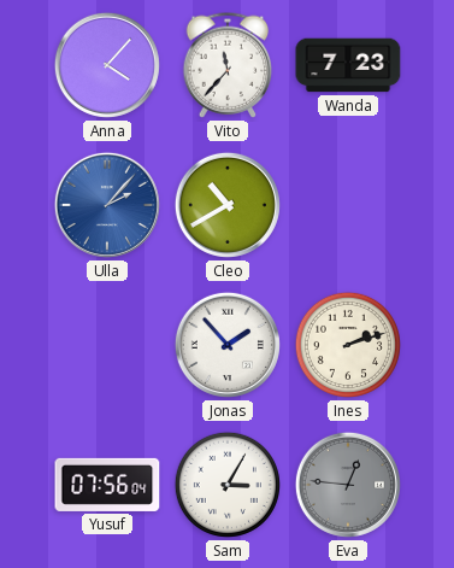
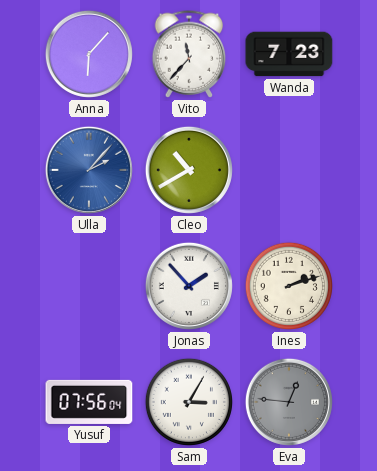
Anna: 4:07 -> 6:07 (89, 54)
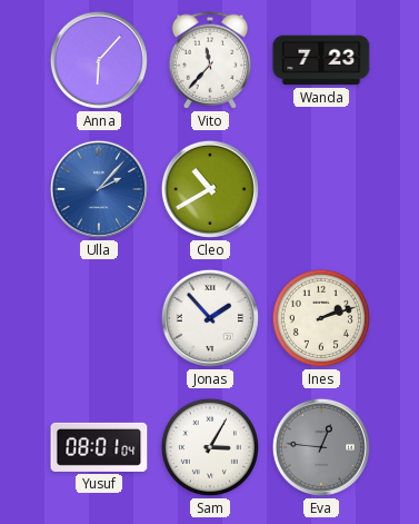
Yusuf: 07:56 -> 08:01 (99, 447)
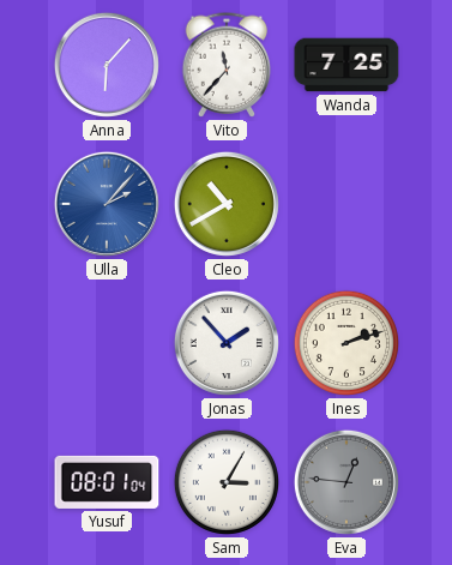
Wanda: 7:23 -> 7:25 (346, 65)
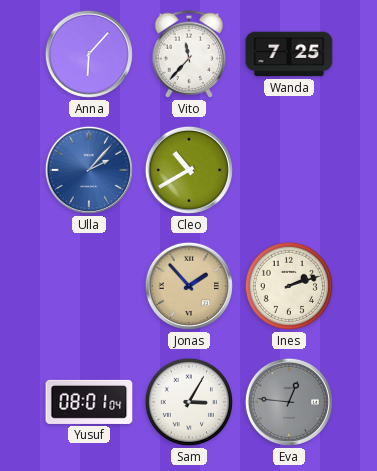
Jonas dial: white -> champagne (189, 286)
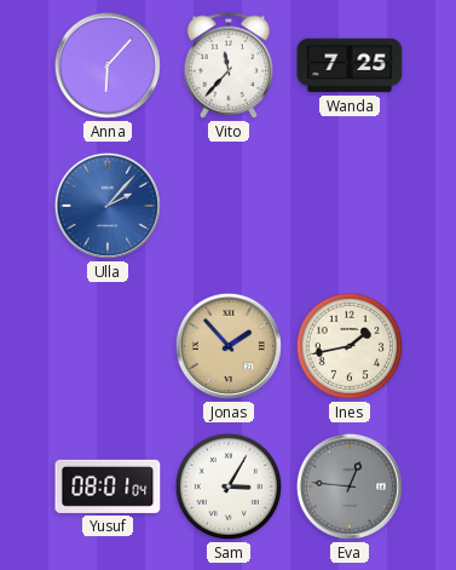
Cleo: 10:40 -> none (189, 170)
Ines: 2:12 -> 1:43 (350, 346)
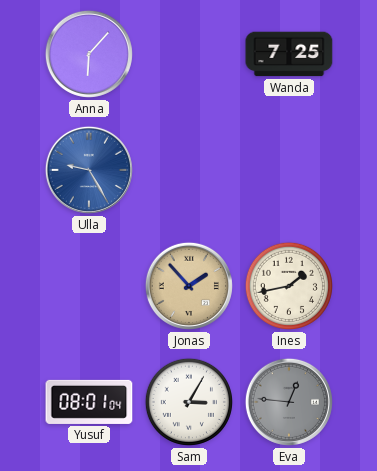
Vito: 11:37 -> none (229, 65)
Ulla: 2:07 -> 9:25 (89, 170)
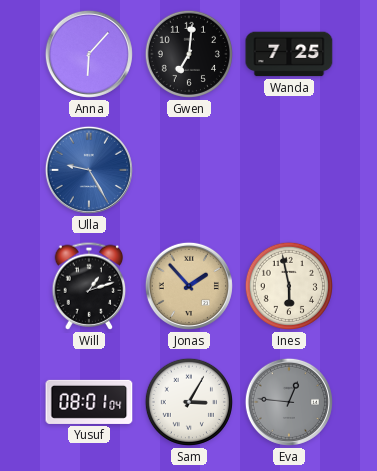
Gwen: none -> 7:01 (189, 54)
Will: none -> 1:12 (89, 286)
Ines: 1:43 -> 5:58 (289, 286)
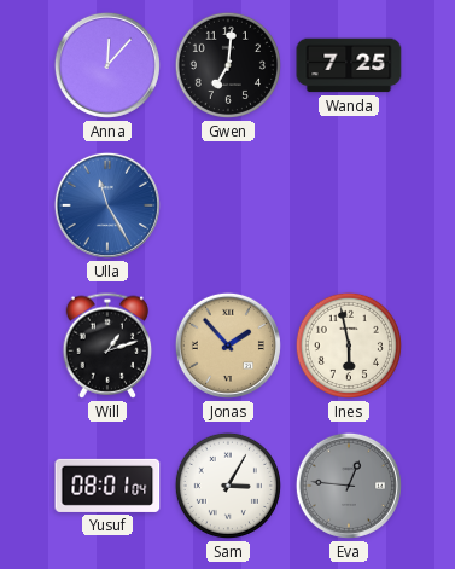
Anna: 6:07 -> 12:07 (107, 65)
Ulla: 9:25 -> 11:25 (107, 205)
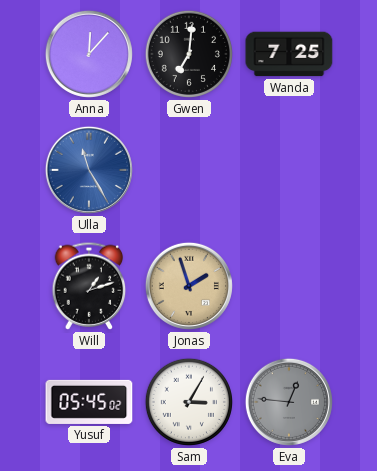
Jonas: 1:53 -> 1:57 (189, 286)
Ines: 5:58 -> none (349, 346)
Yusuf: 08:01 -> 05:45 (89, 402)
